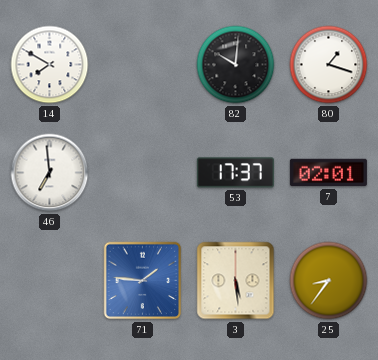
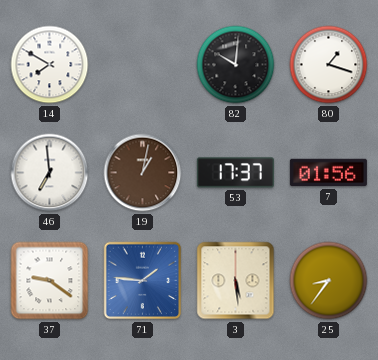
19: none -> 1:02 (143, 173)
7: 02:01 -> 01:56 (328, 173)
37: none -> 9:21 (50, 281)
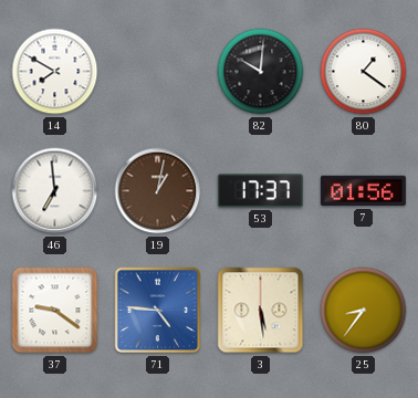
80: 1:18 -> 1:21 (364, 72)
71: 1:46 -> 4:46 (158, 311)
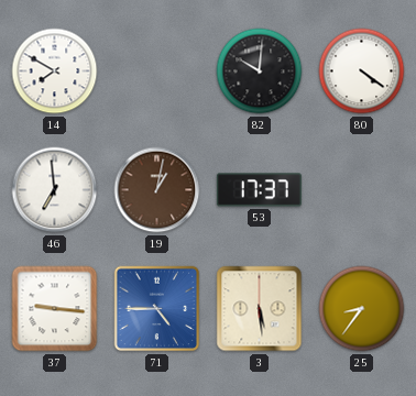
80: 1:21 -> 4:21 (362, 71)
7: 01:56 -> none (363, 191)
37: 9:21 -> 9:16 (55, 309)
71: 4:46 -> 4:45 (157, 309)
